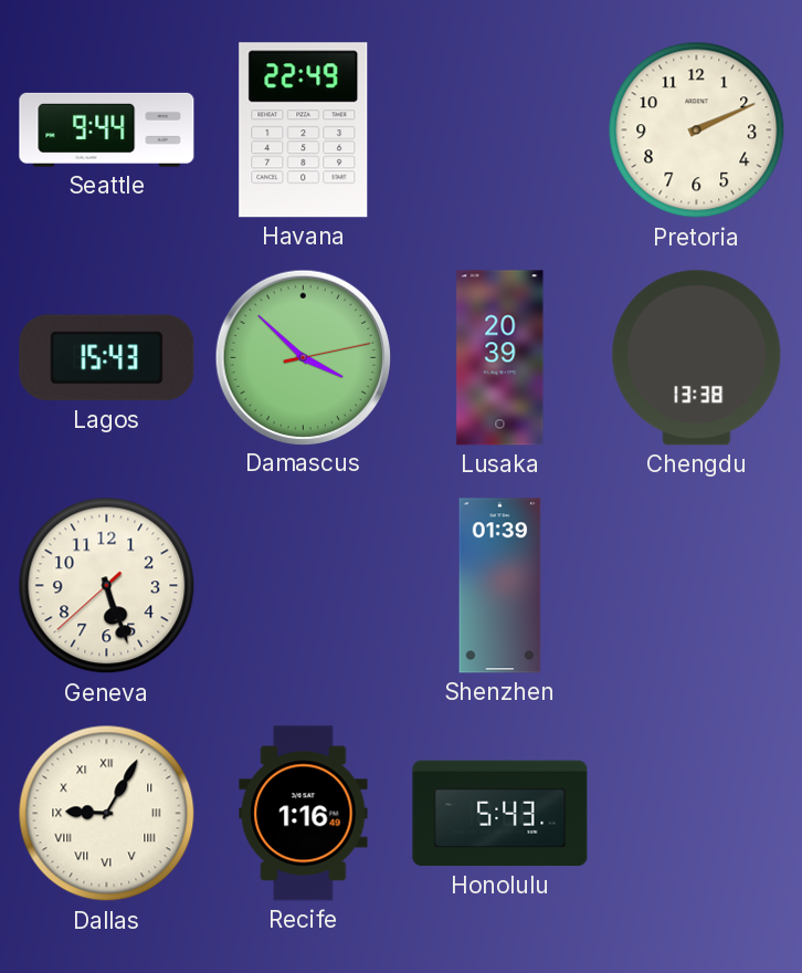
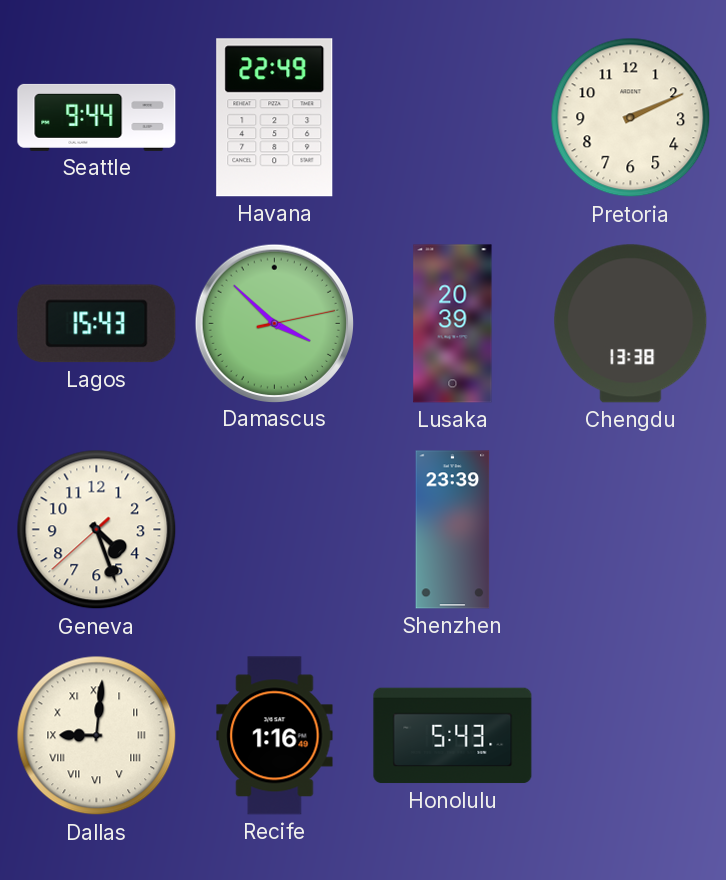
Geneva: 5:26 -> 4:26 (97, 530)
Shenzhen: 01:39 -> 23:39 (453, 530)
Dallas: 9:05 -> 9:01 (97, 736)
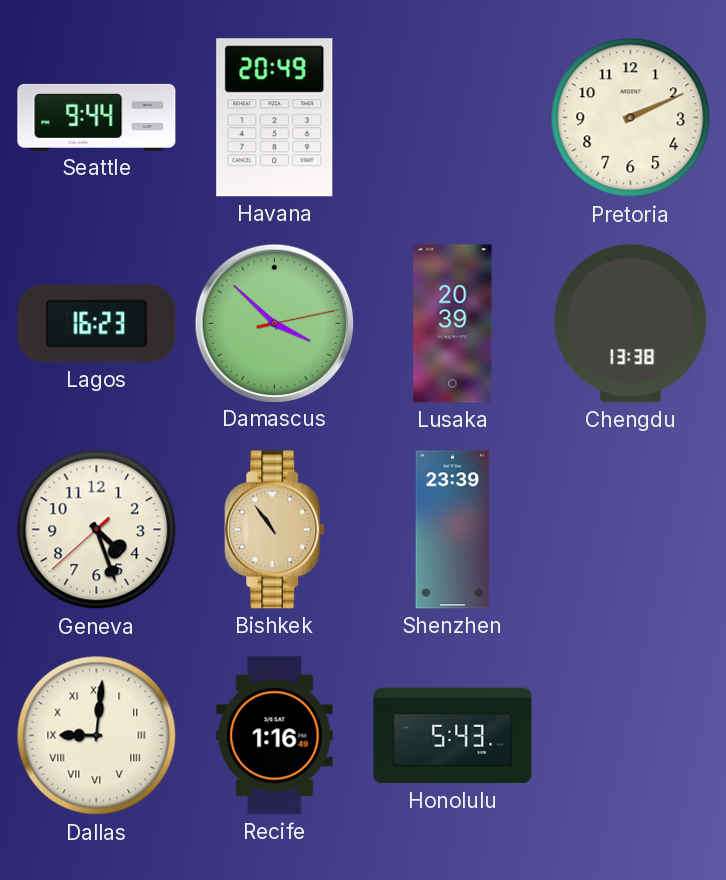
Havana: 22:49 -> 20:49 (275, 118)
Lagos: 15:43 -> 16:23 (97, 324)
Bishkek: none -> 10:54 (275, 530)
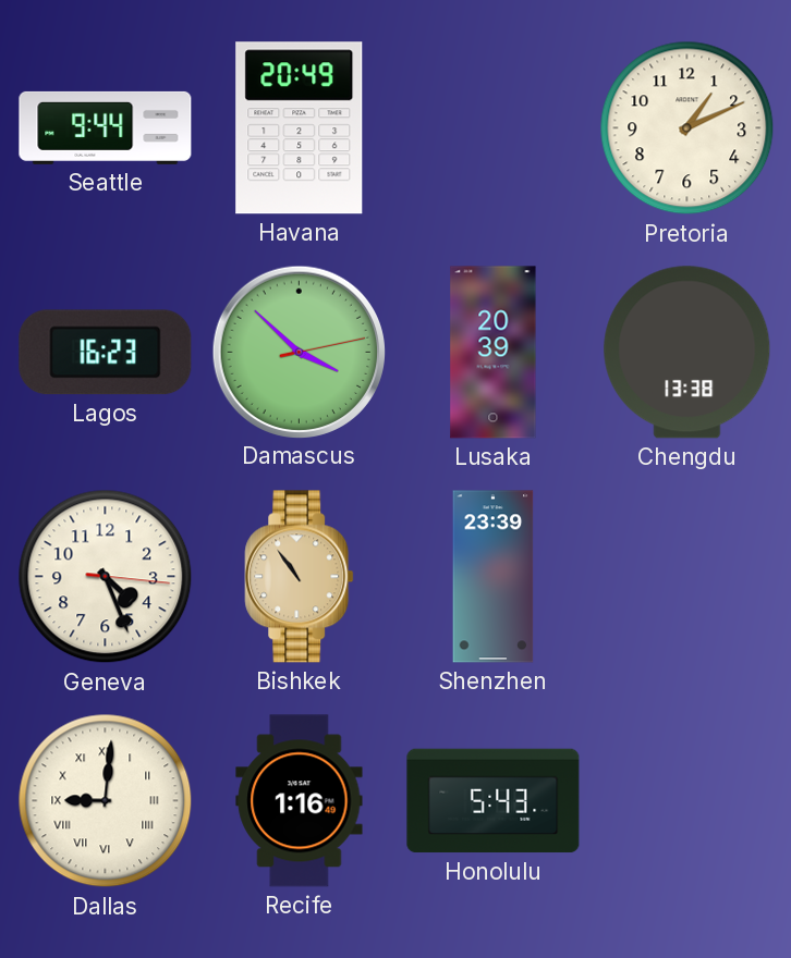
Pretoria: 2:11 -> 1:11 (687, 128)
Geneva: 4:26:38 -> 4:26:16 (106, 577)
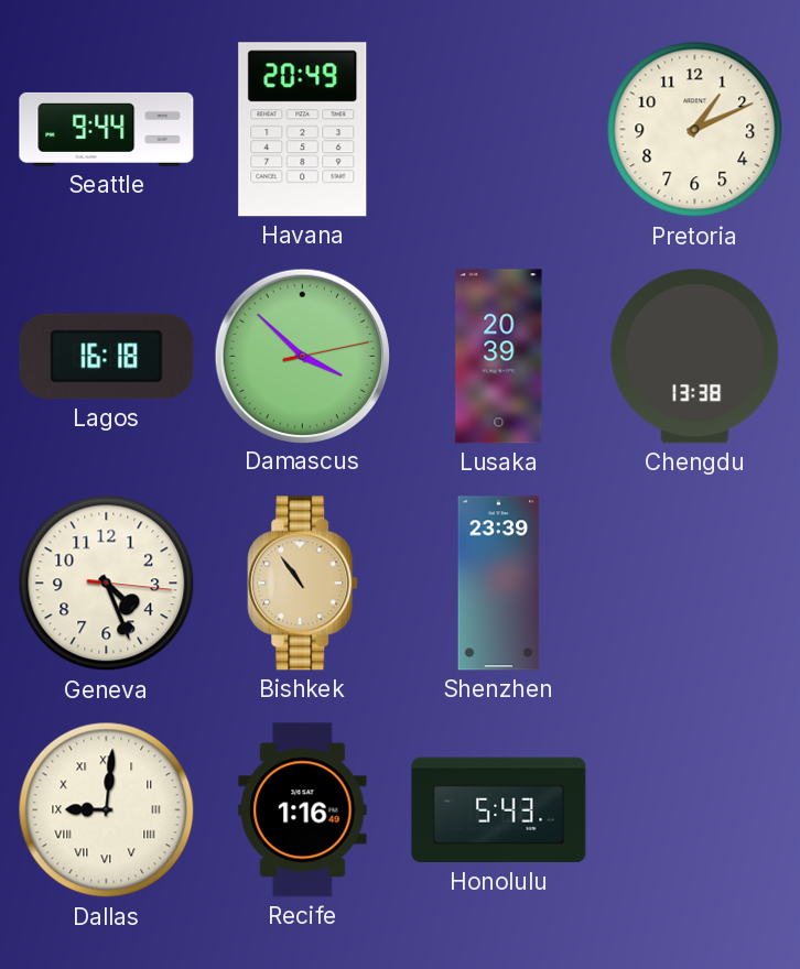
Lagos: 16:23 -> 16:18 (107, 357)
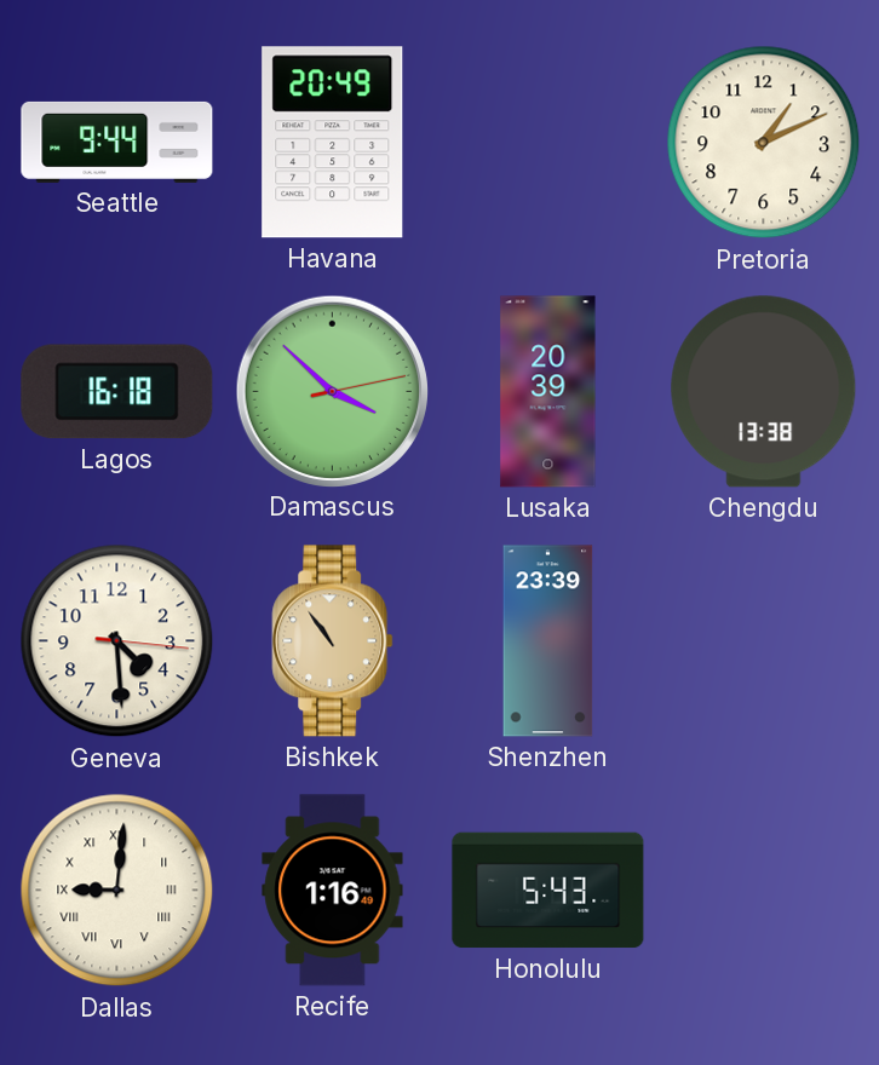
Geneva: 4:26 -> 4:29 (117, 641)
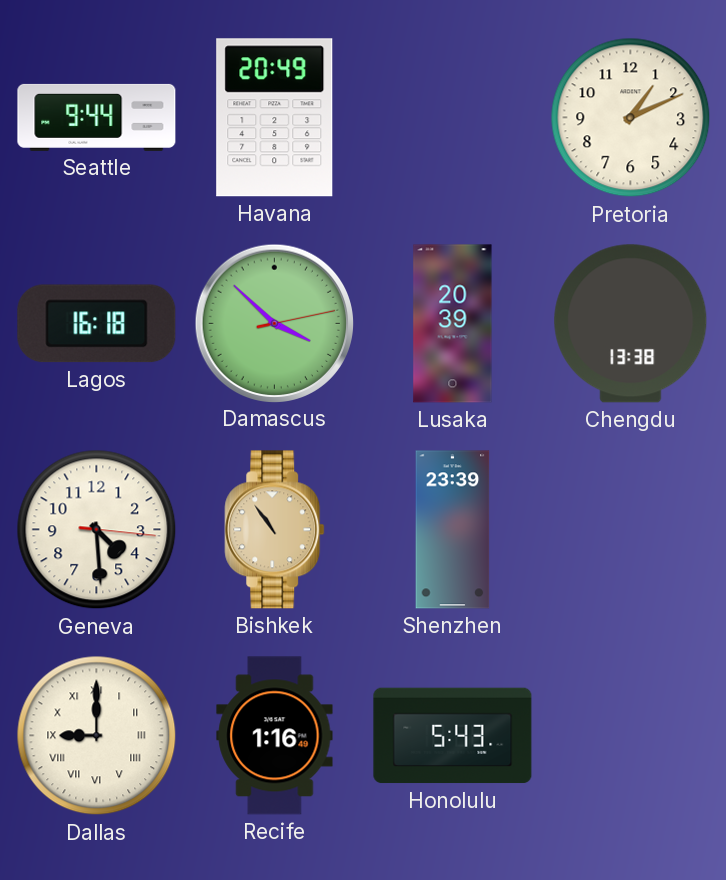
Dallas: 9:01 -> 9:00 (97, 736)
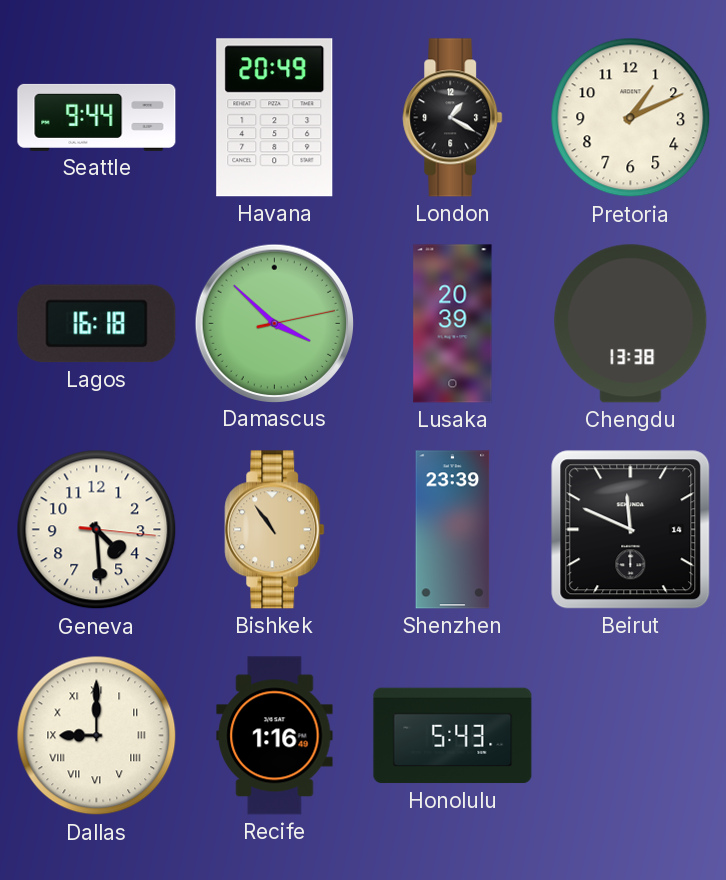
London: none -> 1:20 (453, 118)
Beirut: none -> 11:49 (631, 530)
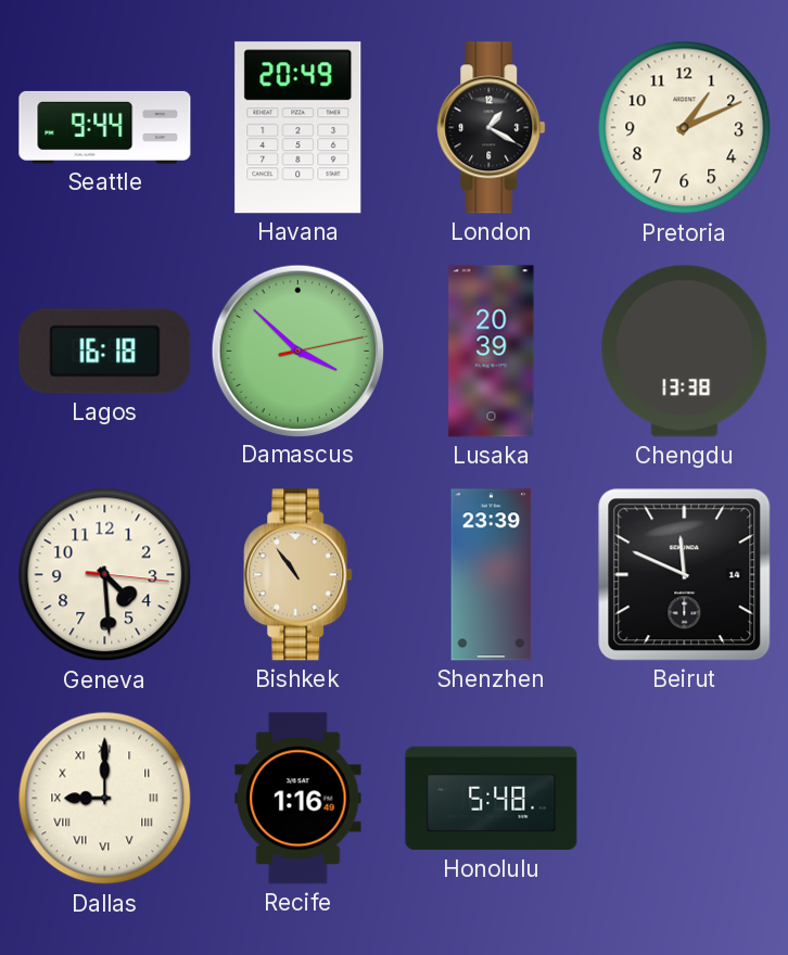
Honolulu: 5:43 -> 5:48 (492, 799)
